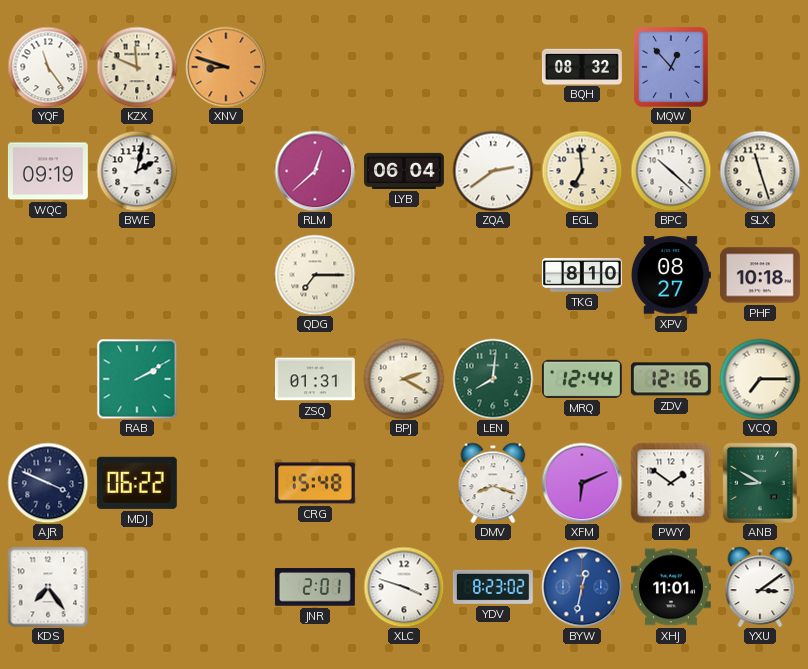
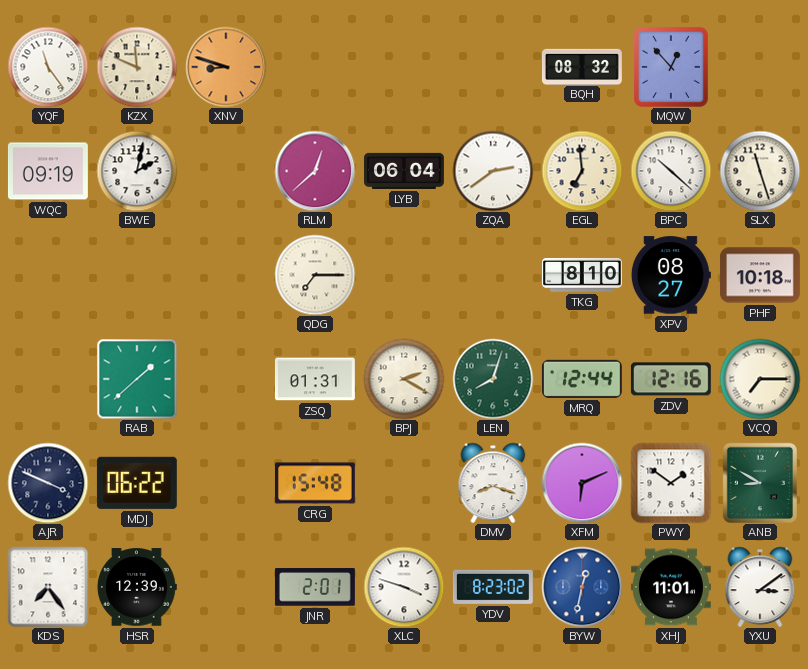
RAB: 2:10 -> 1:38 (137, 379)
LEN: 8:01 -> 8:03 (493, 379)
HSR: none -> 12:39 (137, 587)
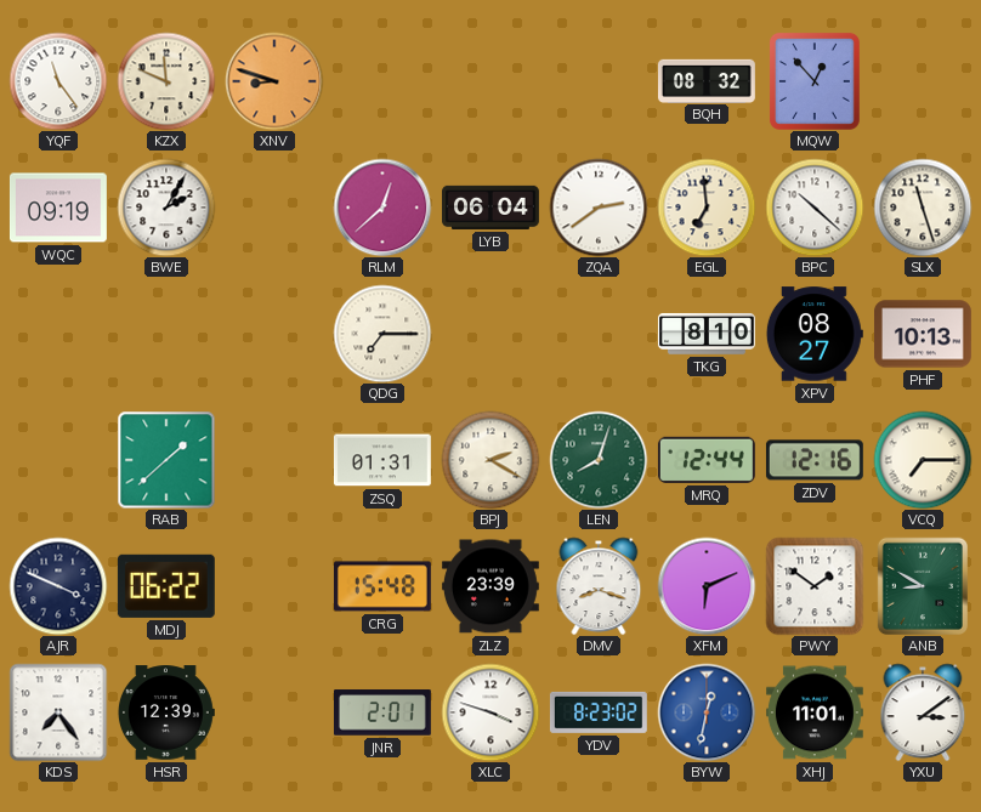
BWE: 2:02 -> 2:05 (166, 208)
PHF: 10:18 -> 10:13 (923, 334)
ZLZ: none -> 23:39 (491, 586)
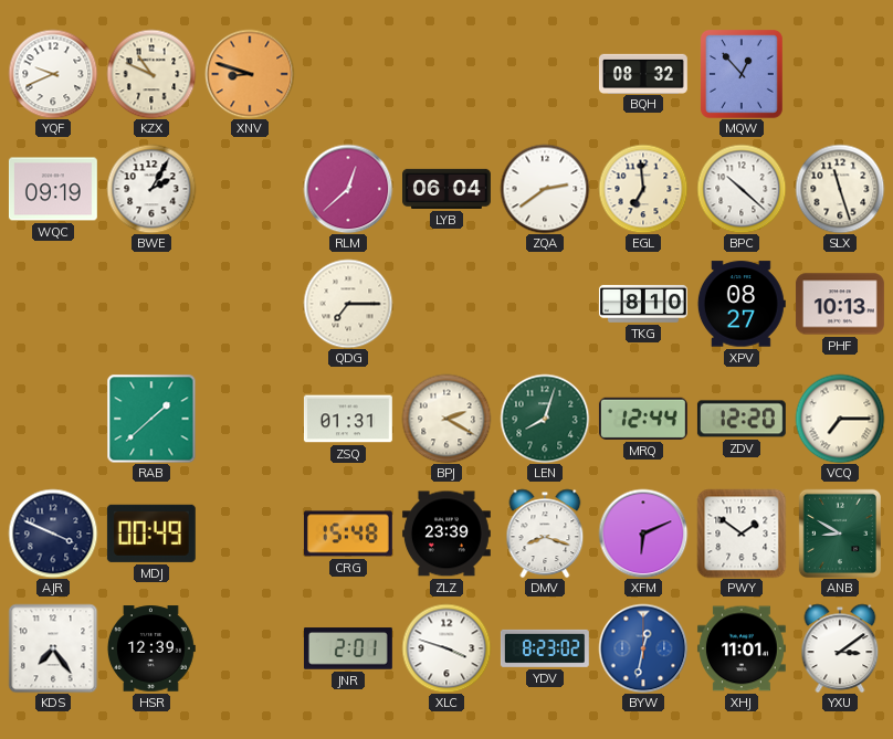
YQF: 11:24 -> 9:41 (53, 74)
KZX: 11:49 -> 10:49 (151, 74)
ZDV: 12:16 -> 12:20 (742, 419)
MDJ: 06:22 -> 00:49 (151, 534)
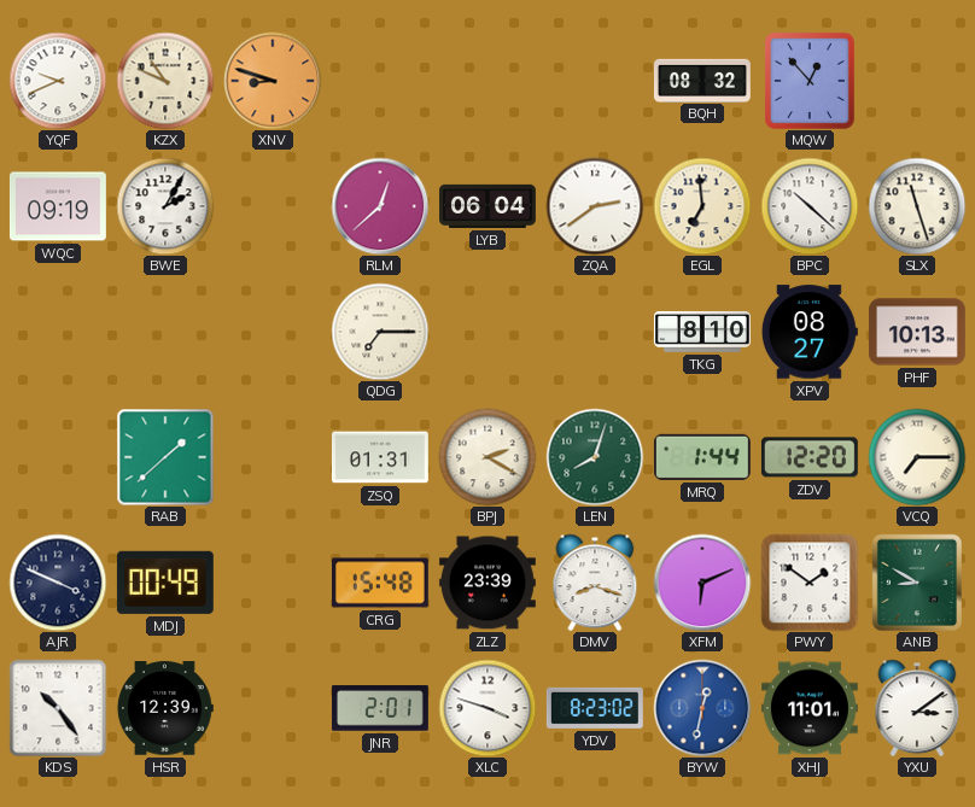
MRQ: 12:44 -> 1:44 (702, 457)
KDS: 7:24 -> 10:24 (58, 708)
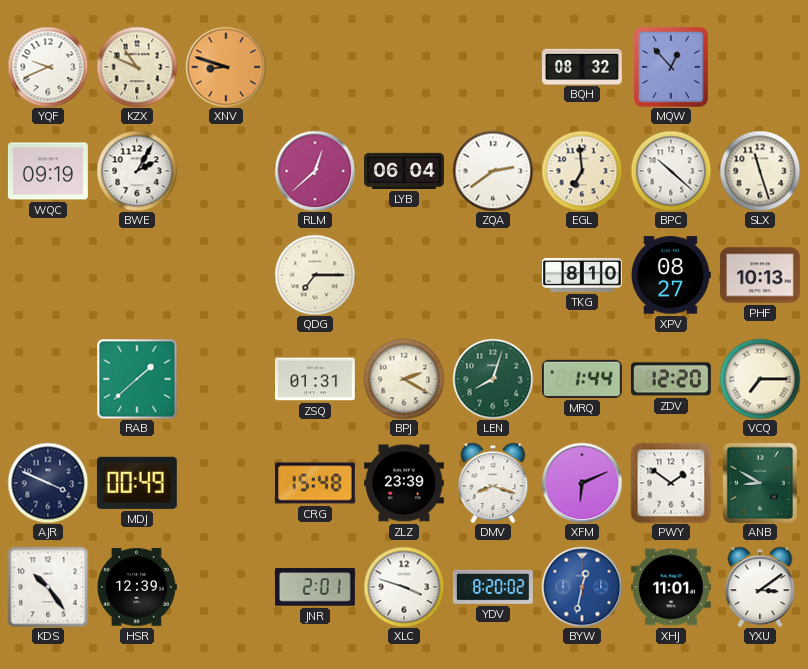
YDV: 8:23 -> 8:20 (493, 587)
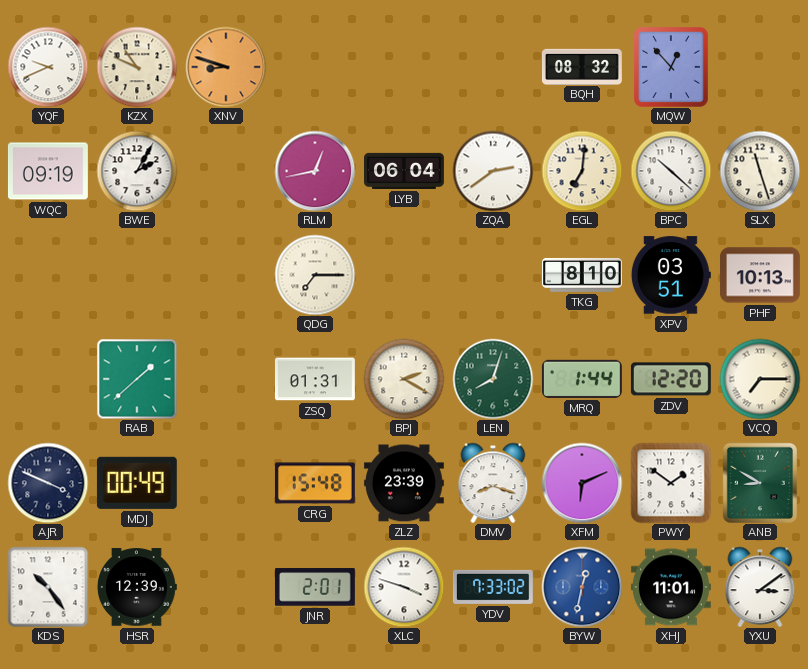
RLM: 12:38 -> 12:43 (315, 171)
EGL: 6:59 -> 7:01 (582, 171)
XPV: 08:27 -> 03:51 (671, 275)
YDV: 8:20 -> 7:33 (493, 587)
